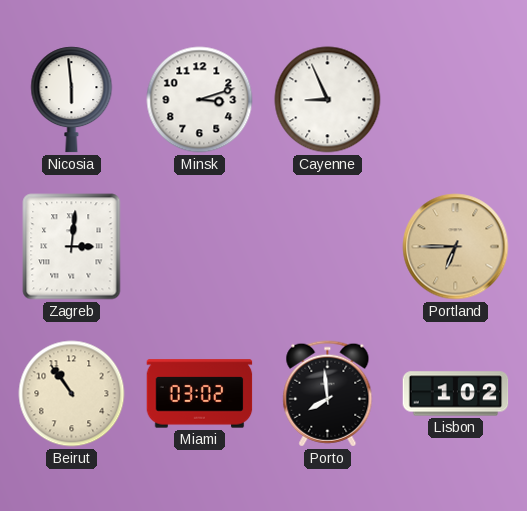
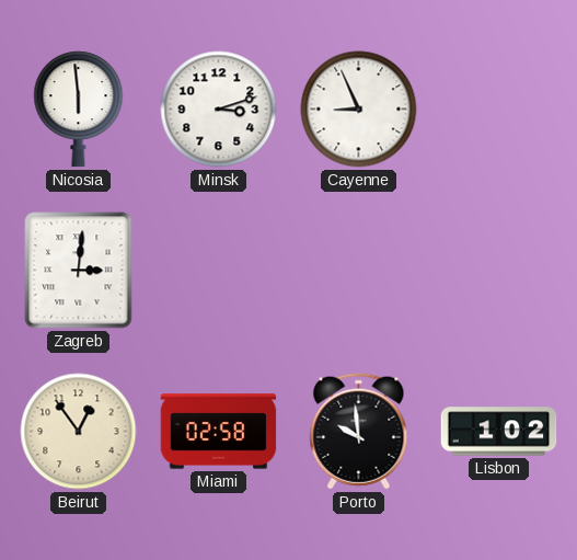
Portland: 6:45 -> none (456, 247)
Beirut: 10:54 -> 12:54 (79, 432)
Miami: 03:02 -> 02:58 (219, 432)
Porto: 7:59 -> 9:59 (359, 432)
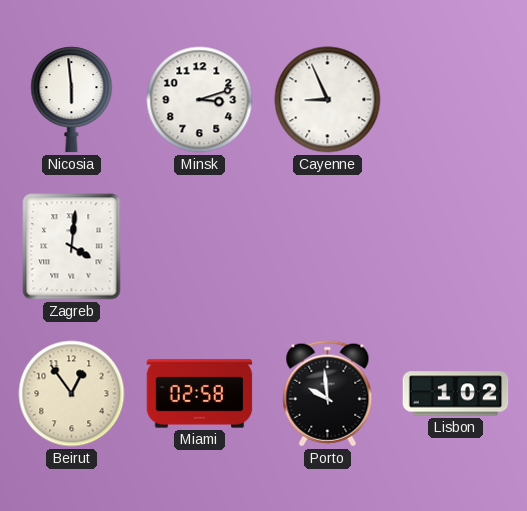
Zagreb: 3:01 -> 4:01 (72, 247)
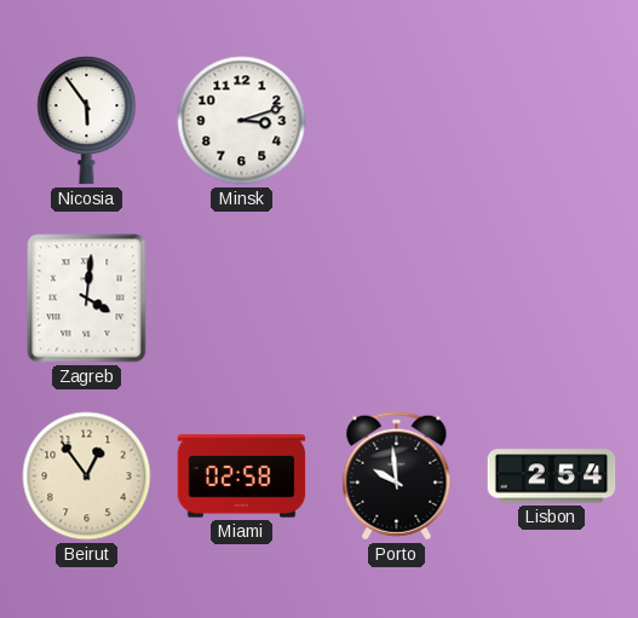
Nicosia: 5:59 -> 5:54 (87, 121)
Cayenne: 8:56 -> none (328, 100)
Lisbon: 1:02 -> 2:54 (552, 477)
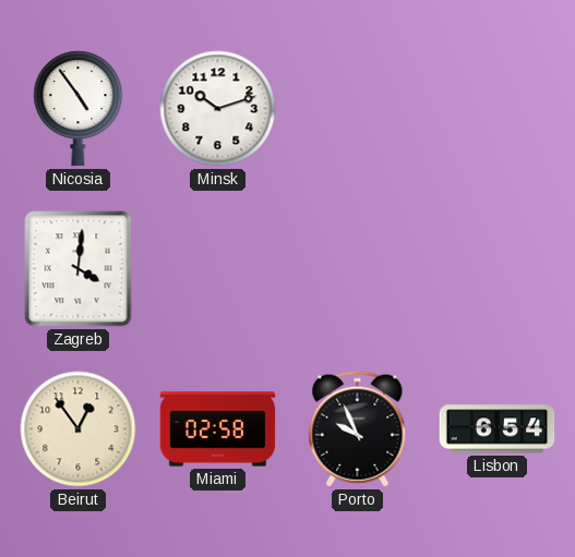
Nicosia: 5:54 -> 4:54 (79, 109)
Minsk: 3:12 -> 10:12 (218, 109)
Porto: 9:59 -> 9:56 (358, 429)
Lisbon: 2:54 -> 6:54 (498, 429)
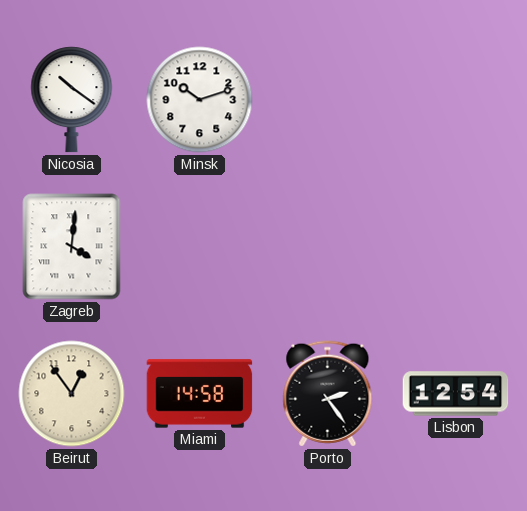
Nicosia: 4:54 -> 10:21 (72, 100)
Miami: 02:58 -> 14:58 (200, 394)
Porto: 9:56 -> 2:24 (328, 394)
Lisbon: 6:54 -> 12:54 (456, 394)
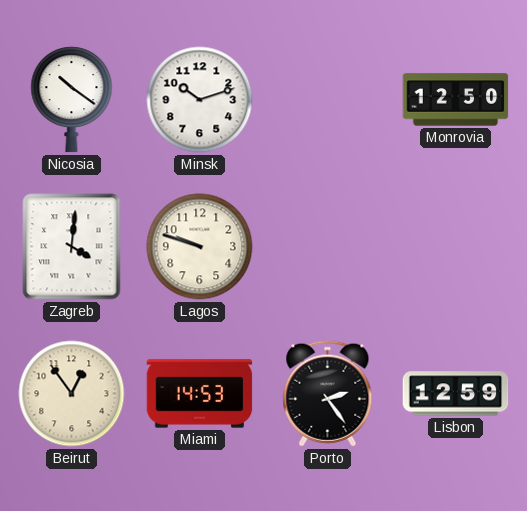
Monrovia: none -> 12:50 (456, 100)
Lagos: none -> 9:48 (200, 247)
Miami: 14:58 -> 14:53 (200, 394)
Lisbon: 12:54 -> 12:59 (456, 394)
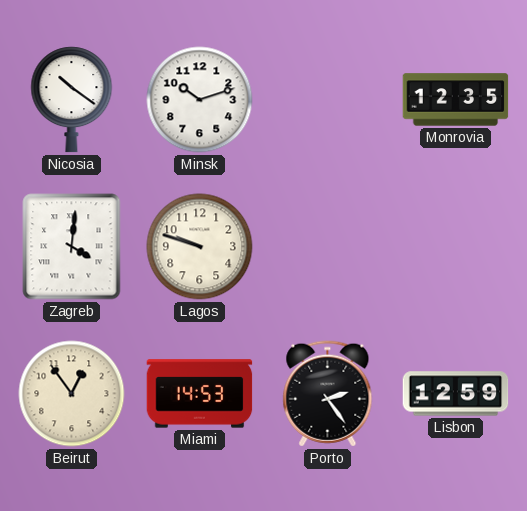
Monrovia: 12:50 -> 12:35 (456, 100)
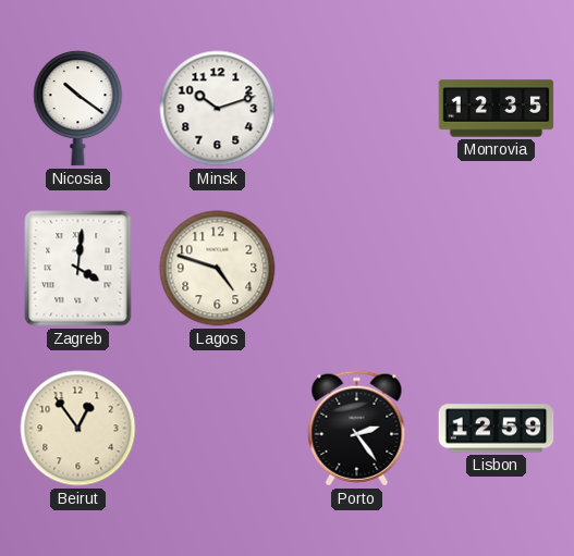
Lagos: 9:48 -> 4:48 (218, 269)
Miami: 14:53 -> none (200, 394)
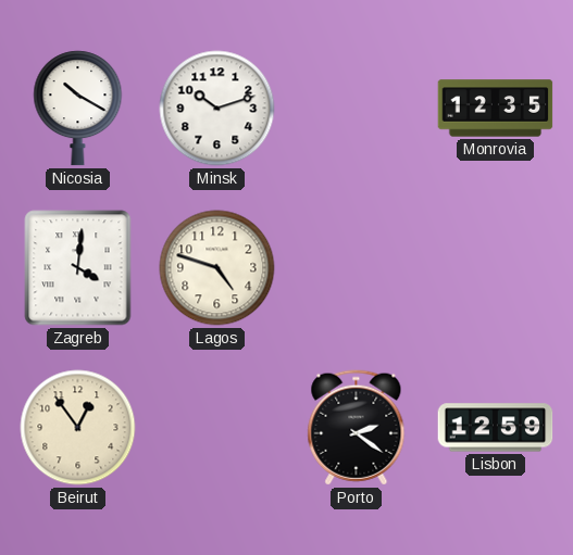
Nicosia: 10:21 -> 10:20 (78, 109)
Porto: 2:24 -> 2:21 (357, 428)
